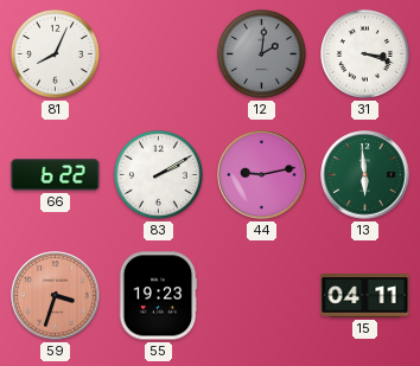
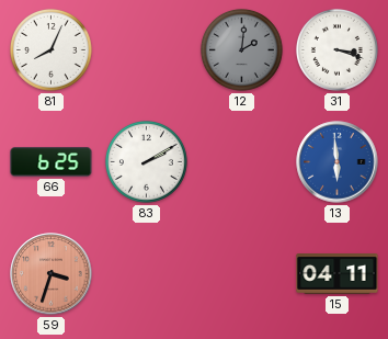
66: 6:22 -> 6:25 (52, 162)
44: 9:13 -> none (262, 175)
13 dial: green -> blue (338, 162)
55: 19:23 -> none (158, 296)
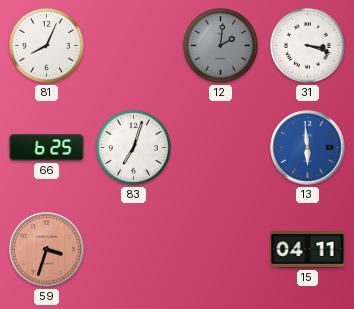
83: 2:10 -> 7:03 (133, 147)
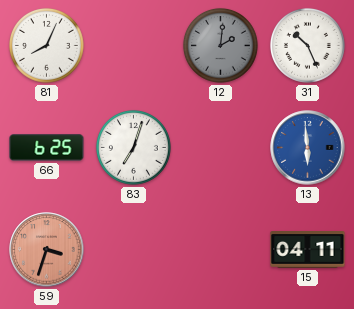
31: 3:18 -> 10:26 (307, 45)
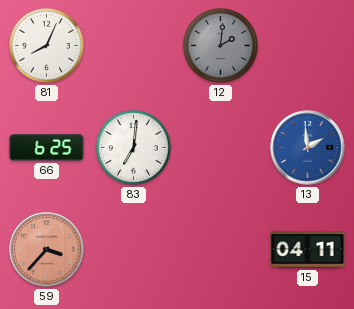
31: 10:26 -> none (307, 45)
83: 7:03 -> 7:01 (133, 147)
13: 5:59 -> 1:59 (308, 148)
59: 3:33 -> 3:37 (47, 250)
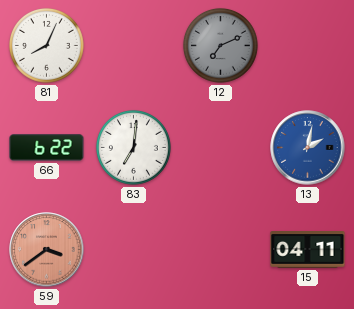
12: 2:01 -> 7:11 (220, 45)
66: 6:25 -> 6:22 (47, 148)
13: 1:59 -> 2:02 (308, 148)
59: 3:37 -> 3:39 (47, 250)
